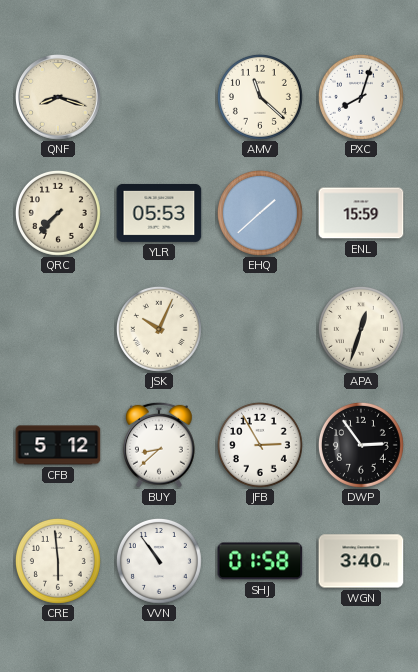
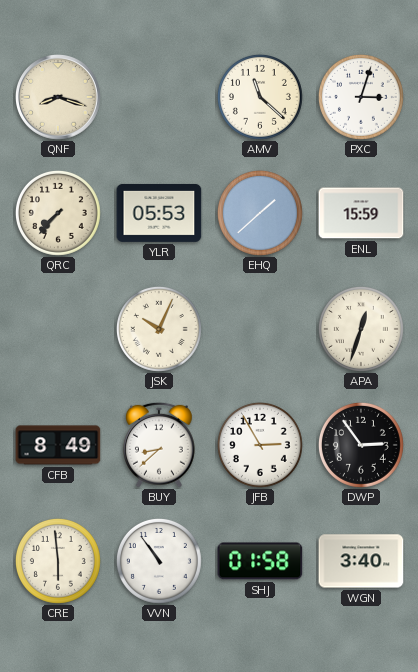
PXC: 8:03 -> 3:03 (361, 97)
CFB: 5:12 -> 8:49 (58, 445)
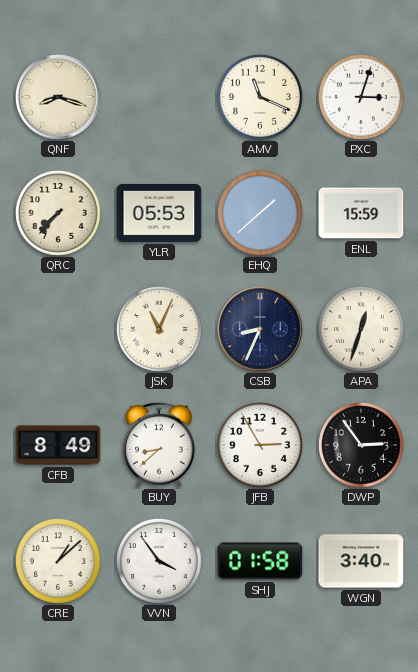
AMV: 11:22 -> 11:19 (260, 97)
JSK: 10:04 -> 11:04 (159, 329)
CSB: none -> 8:34 (261, 330)
CRE: 5:59 -> 1:08 (58, 561)
VVN: 10:54 -> 3:54 (159, 561)
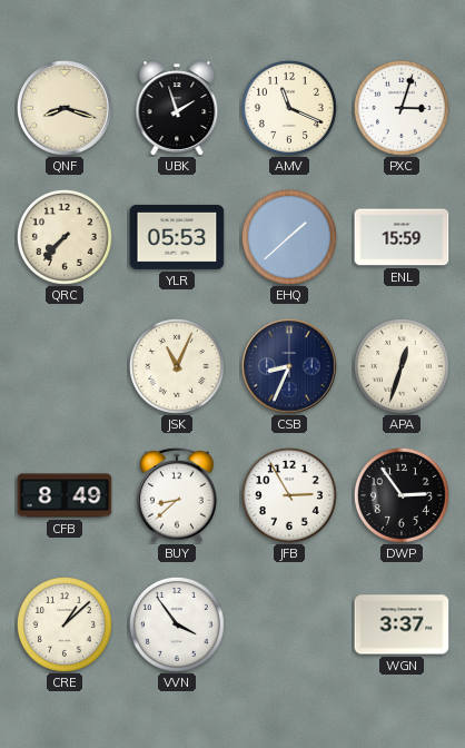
UBK: none -> 1:57 (177, 108)
SHJ: 01:58 -> none (260, 561)
WGN: 3:40 -> 3:37 (402, 624)
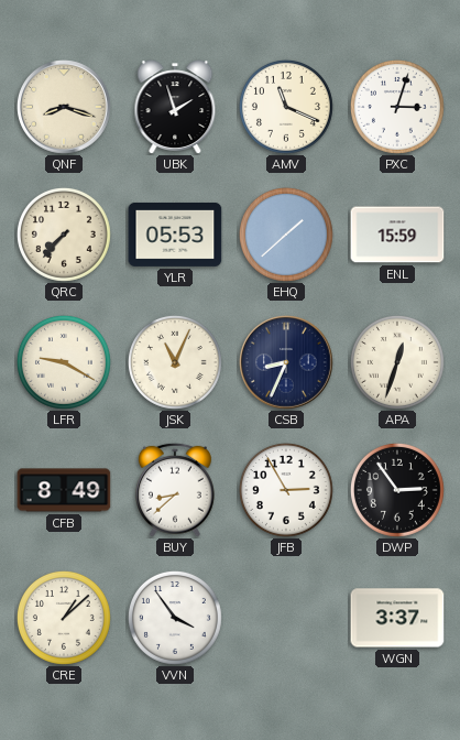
LFR: none -> 9:20 (64, 362)
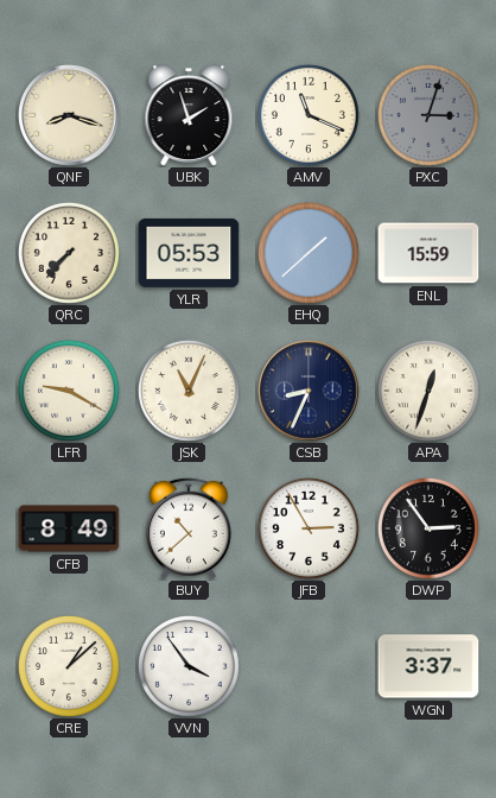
PXC dial: white -> grey (428, 115)
BUY: 8:38 -> 10:38 (189, 528)
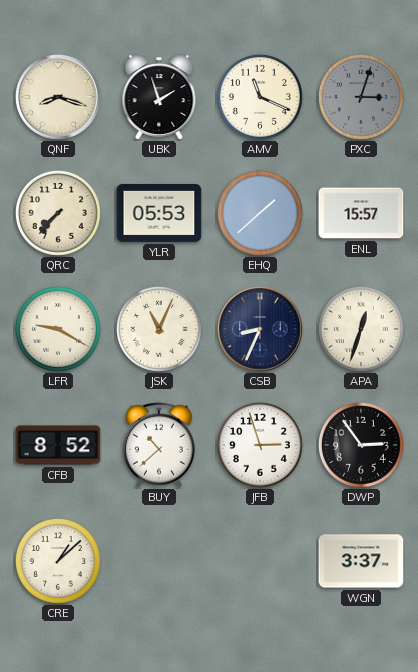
ENL: 15:59 -> 15:57 (361, 213)
CFB: 8:49 -> 8:52 (58, 445)
JFB: 2:55 -> 2:57 (260, 445)
VVN: 3:54 -> none (189, 666)
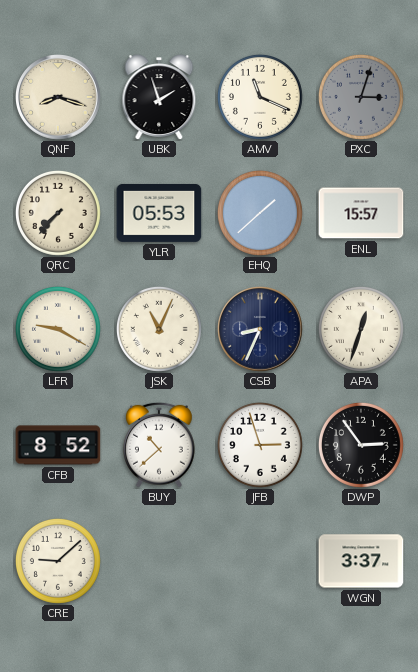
CRE: 1:08 -> 9:08 (58, 561)
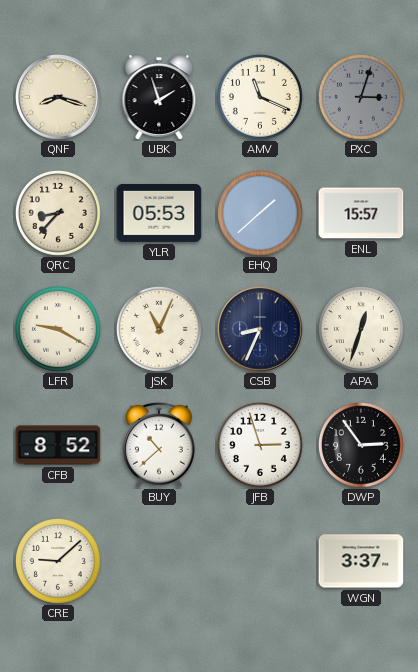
QRC: 7:37 -> 8:37 (58, 213)
